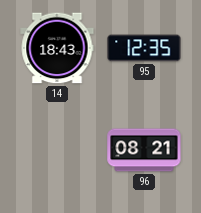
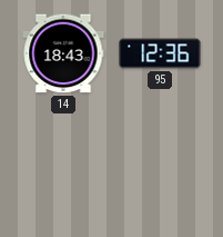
95: 12:35 -> 12:36 (160, 53)
96: 08:21 -> none (144, 150)
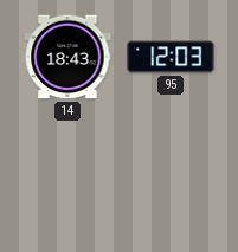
95: 12:36 -> 12:03 (171, 57)
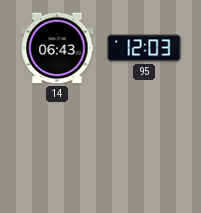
14: 18:43 -> 06:43 (57, 48)
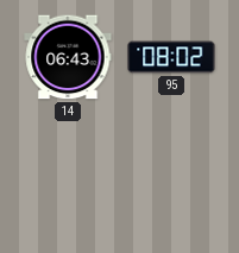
95: 12:03 -> 08:02 (171, 57)
